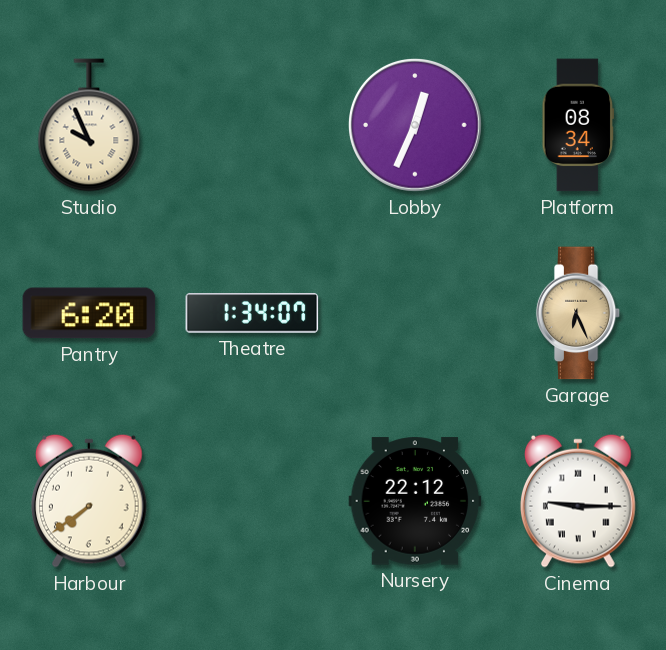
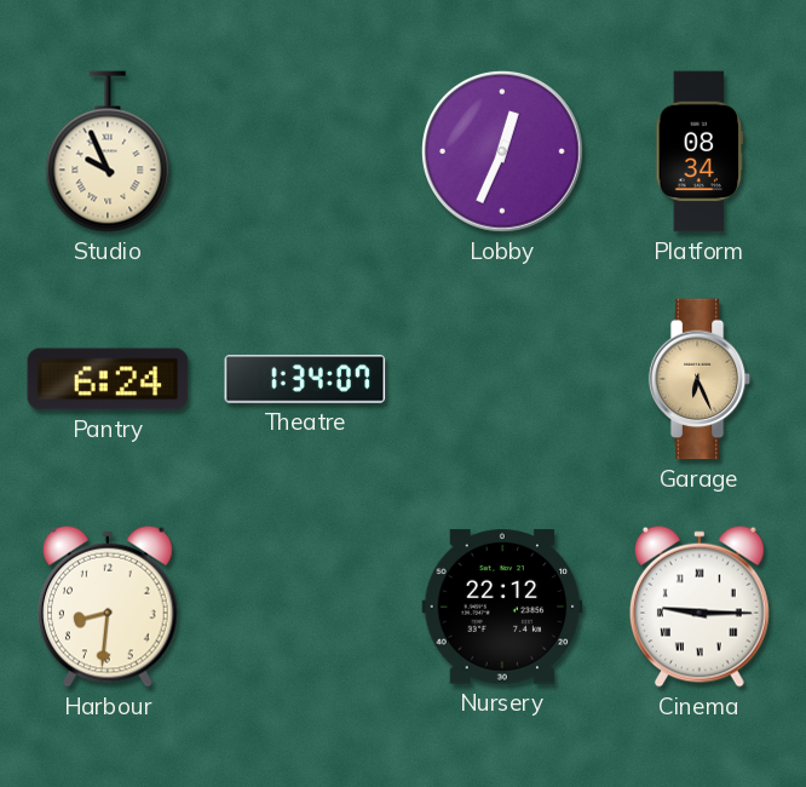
Pantry: 6:20 -> 6:24 (108, 379)
Harbour: 7:39 -> 8:31 (109, 607)
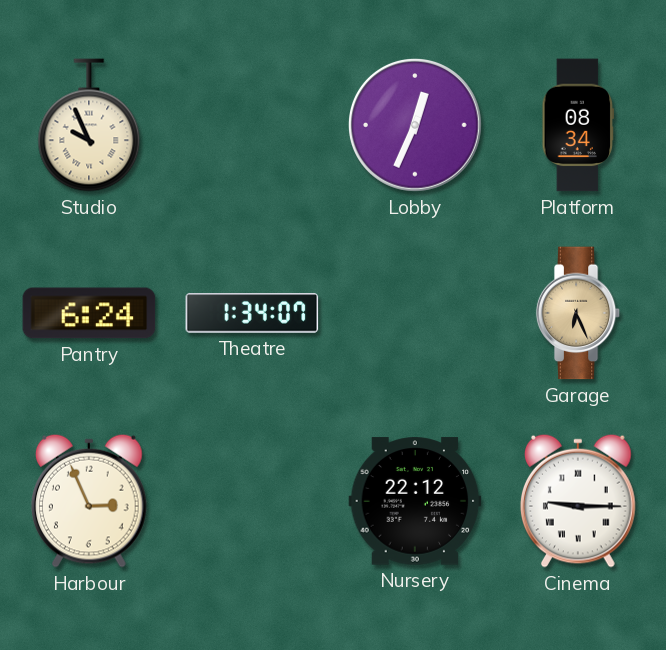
Harbour: 8:31 -> 2:56 (90, 501)
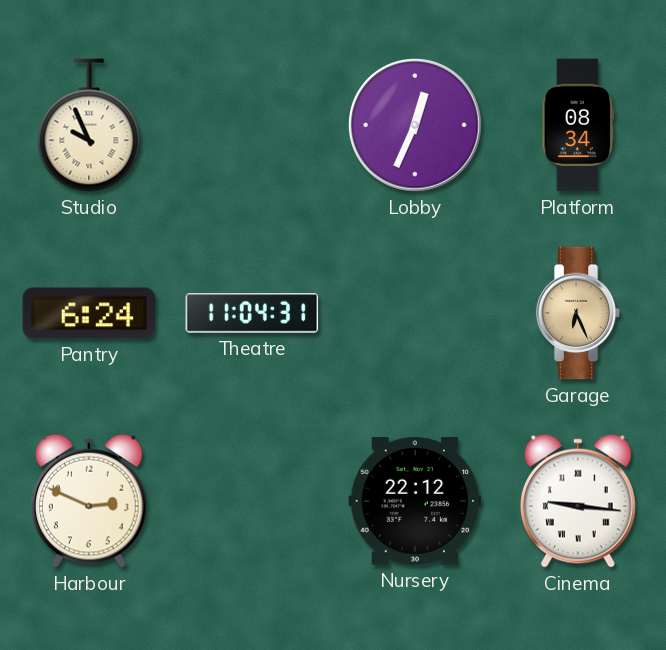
Theatre: 1:34 -> 11:04 (252, 313)
Harbour: 2:56 -> 2:49 (90, 501)
Cinema: 9:15 -> 9:16 (579, 501)
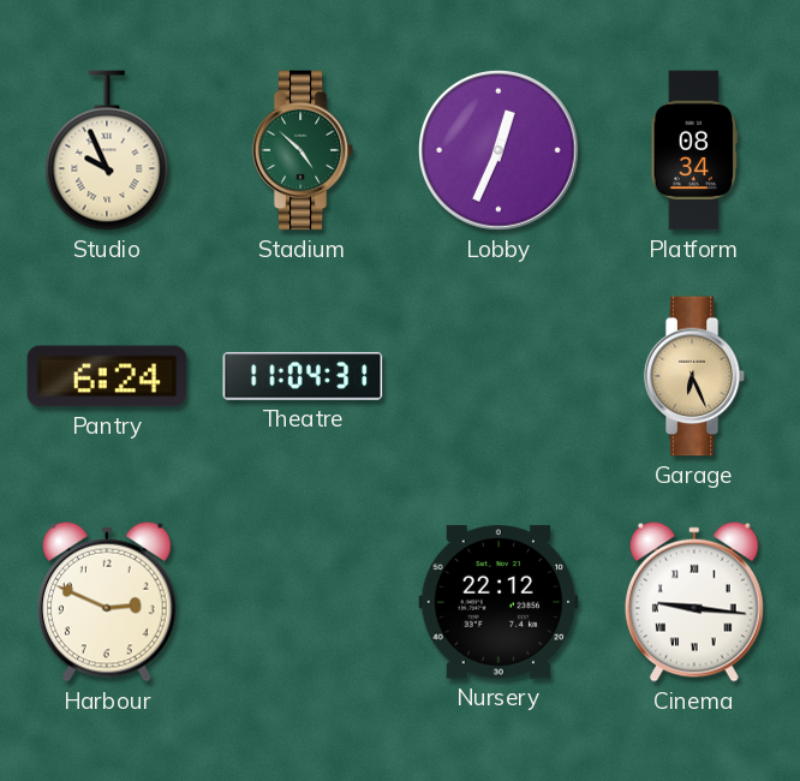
Stadium: none -> 4:52 (303, 150)
